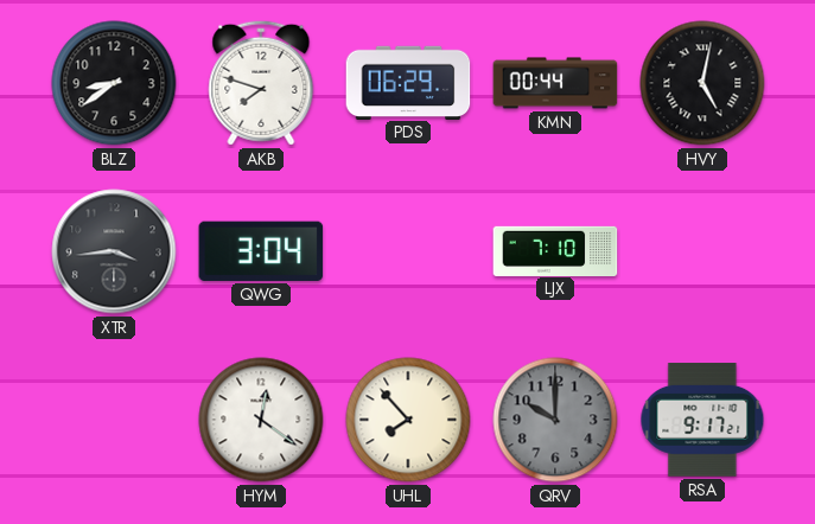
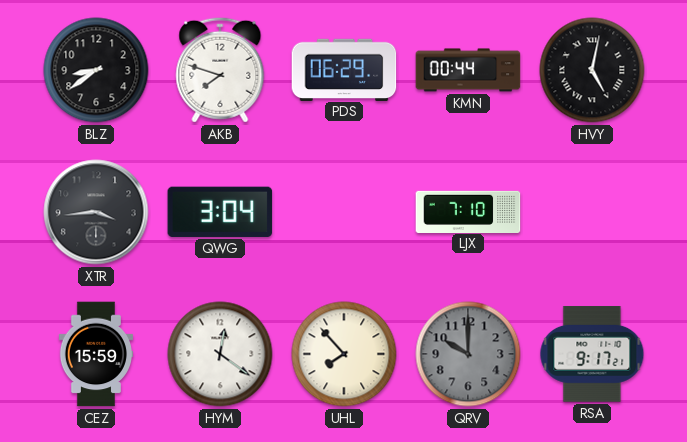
CEZ: none -> 15:59 (95, 354)
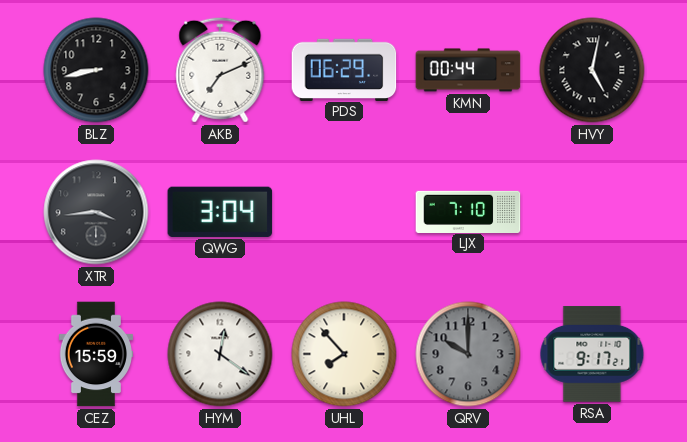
BLZ: 8:39 -> 8:43 (96, 70)
AKB: 7:48 -> 7:11 (220, 70)
